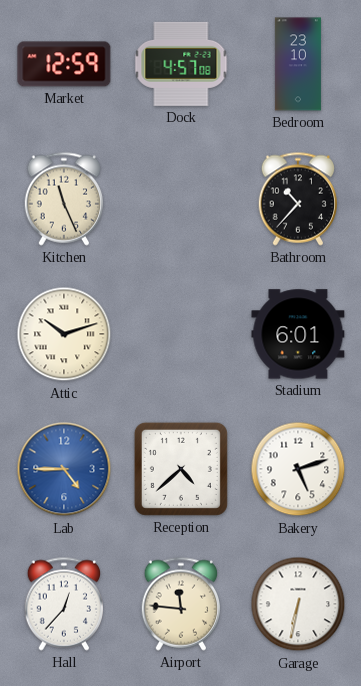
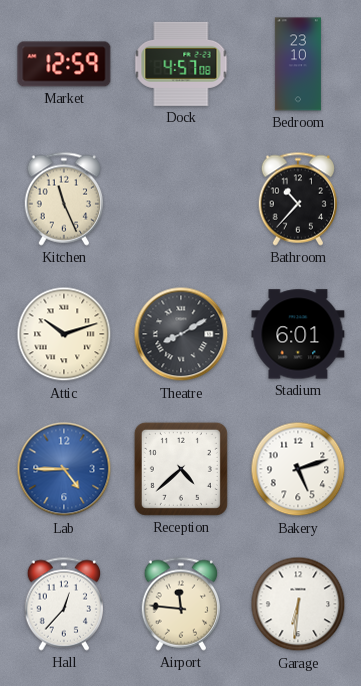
Theatre: none -> 8:10 (181, 334)
Garage: 6:32 -> 6:31 (298, 604)
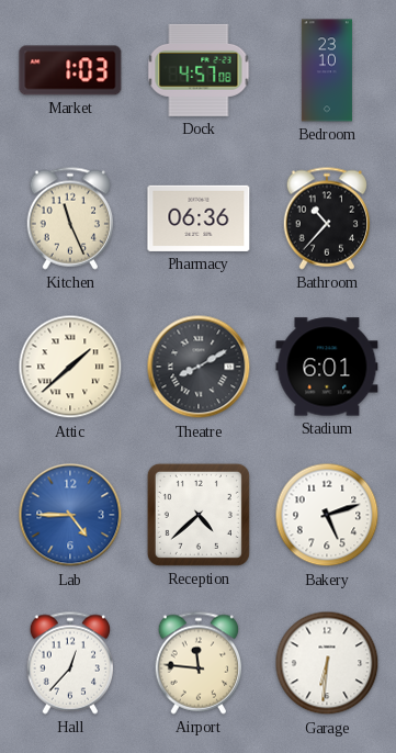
Market: 12:59 -> 1:03 (70, 70)
Pharmacy: none -> 06:36 (199, 218)
Attic: 10:12 -> 1:38 (70, 367)
